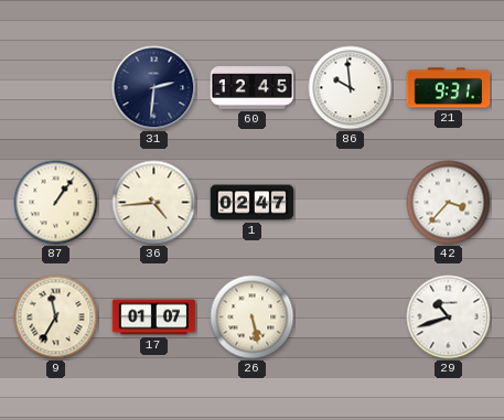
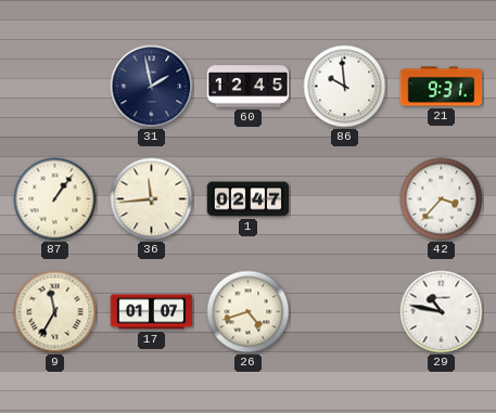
31: 2:31 -> 1:58 (152, 87)
36: 4:44 -> 11:44 (152, 199)
26: 5:28 -> 4:42 (249, 312)
29: 10:42 -> 10:47 (442, 312)
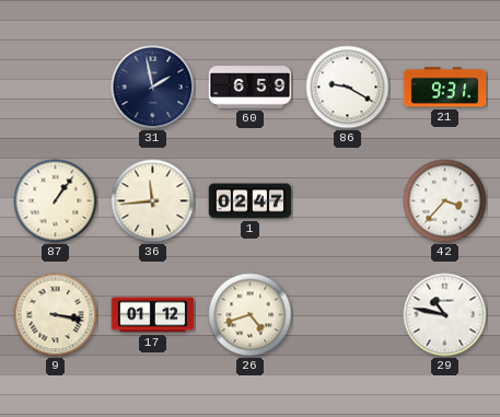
60: 12:45 -> 6:59 (251, 88)
86: 9:59 -> 9:20 (348, 88)
9: 11:35 -> 3:17 (56, 315)
17: 01:07 -> 01:12 (153, 315)
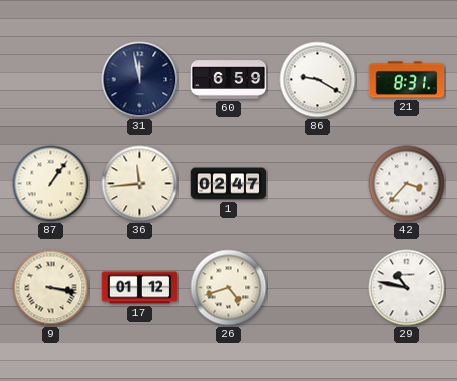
31: 1:58 -> 11:58 (140, 80)
21: 9:31 -> 8:31 (407, 80)
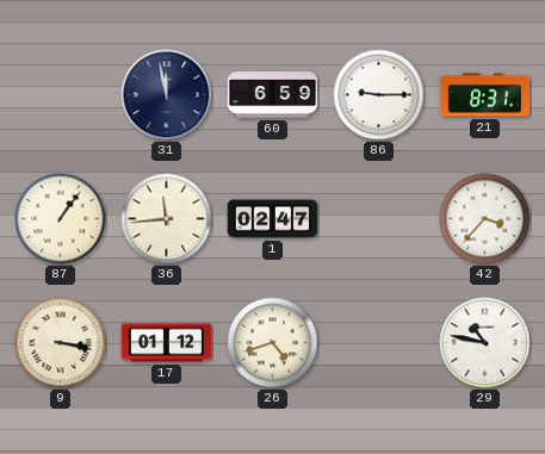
86: 9:20 -> 9:15 (379, 95)
